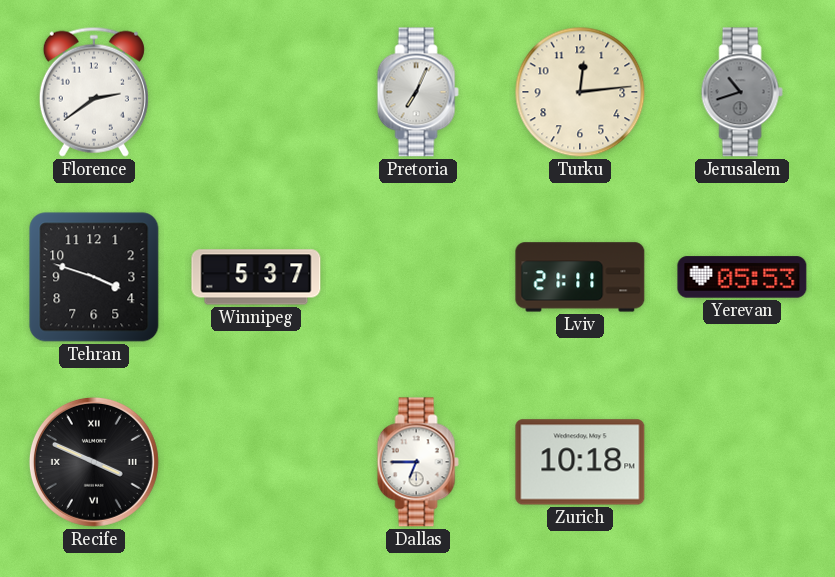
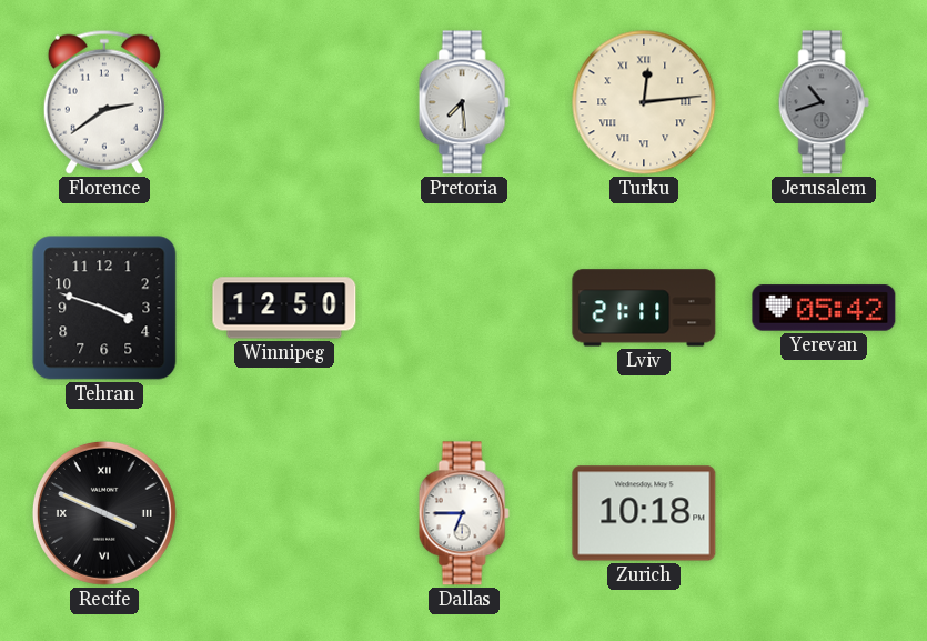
Pretoria: 7:04 -> 7:29 (464, 102)
Turku numerals: Arabic -> Roman (644, 102)
Winnipeg: 5:37 -> 12:50 (284, 308)
Yerevan: 05:53 -> 05:42 (824, 308)
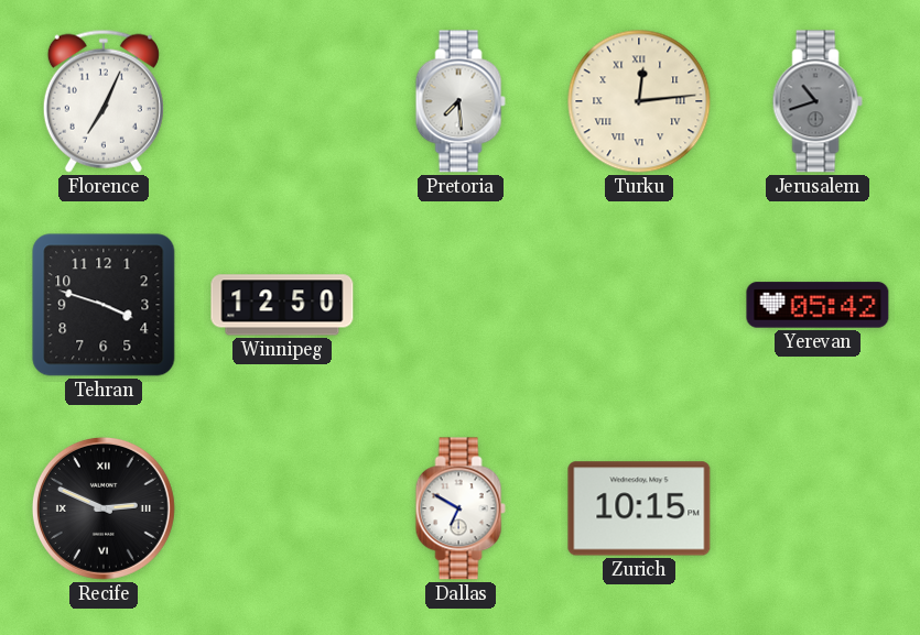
Florence: 2:39 -> 7:04 (104, 101)
Lviv: 21:11 -> none (644, 308)
Recife: 3:49 -> 2:49 (104, 508)
Dallas: 6:45 -> 6:50 (461, 508)
Zurich: 10:18 -> 10:15 (639, 508)
